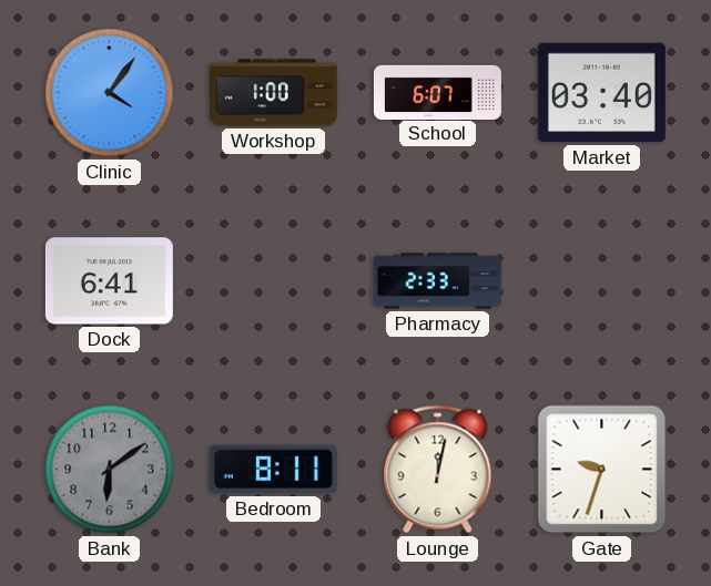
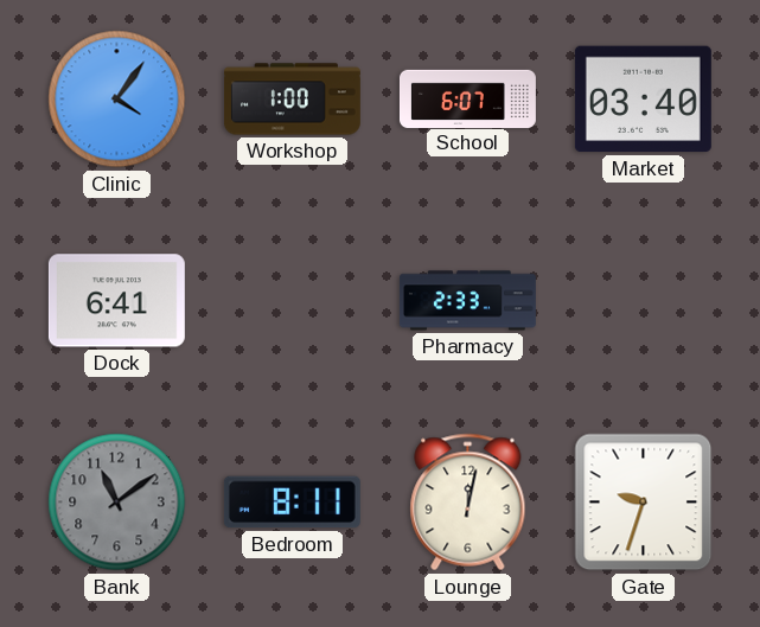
Bank: 6:09 -> 11:09 (117, 503)
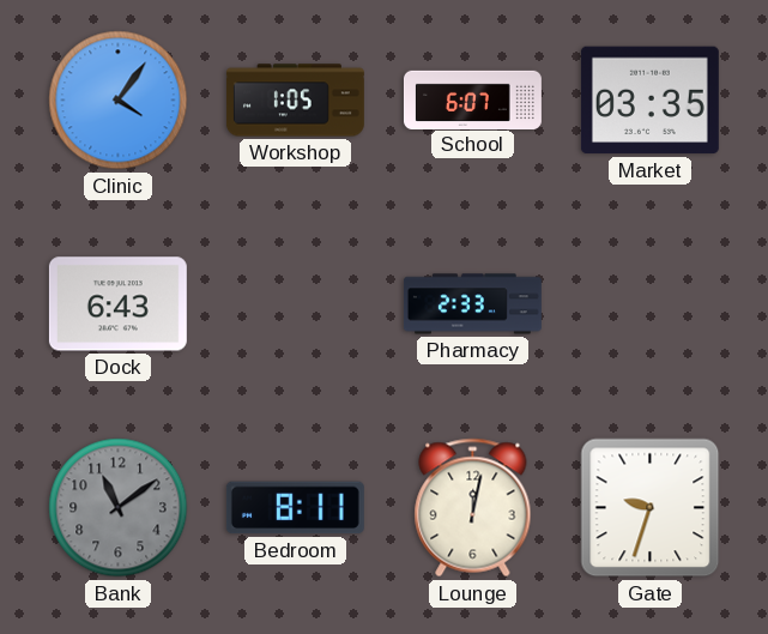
Workshop: 1:00 -> 1:05 (295, 101)
Market: 03:40 -> 03:35 (649, 101)
Dock: 6:41 -> 6:43 (117, 304)
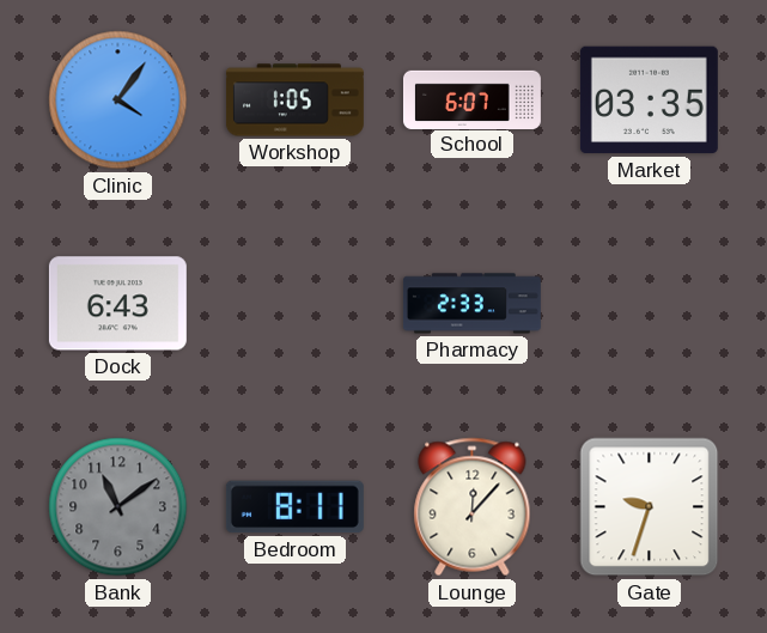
Lounge: 12:02 -> 12:07 (473, 507)
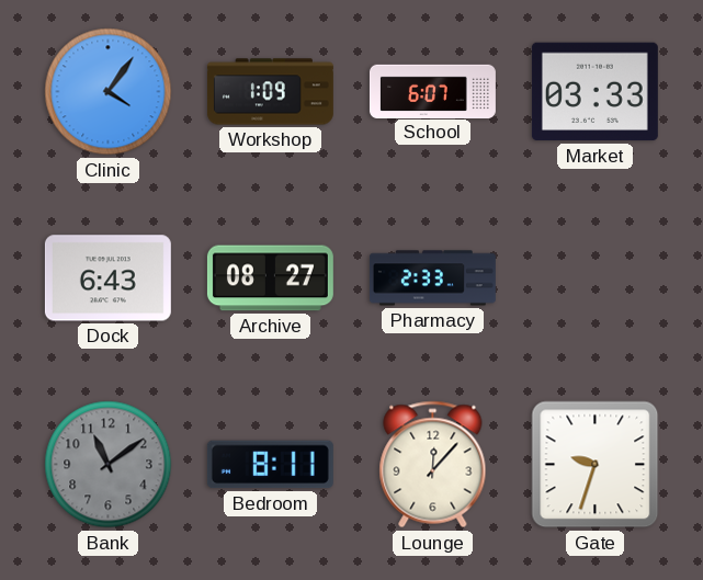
Workshop: 1:05 -> 1:09 (270, 92)
Market: 03:35 -> 03:33 (594, 92)
Archive: none -> 08:27 (270, 278)
